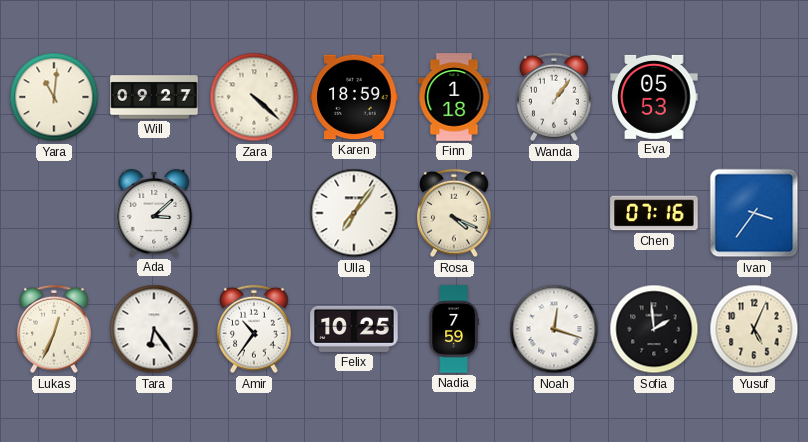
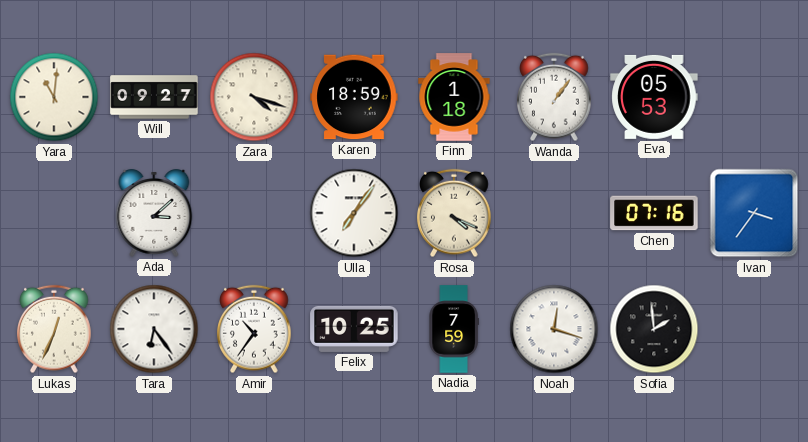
Zara: 4:22 -> 4:18 (254, 97)
Yusuf: 5:04 -> none (754, 329)
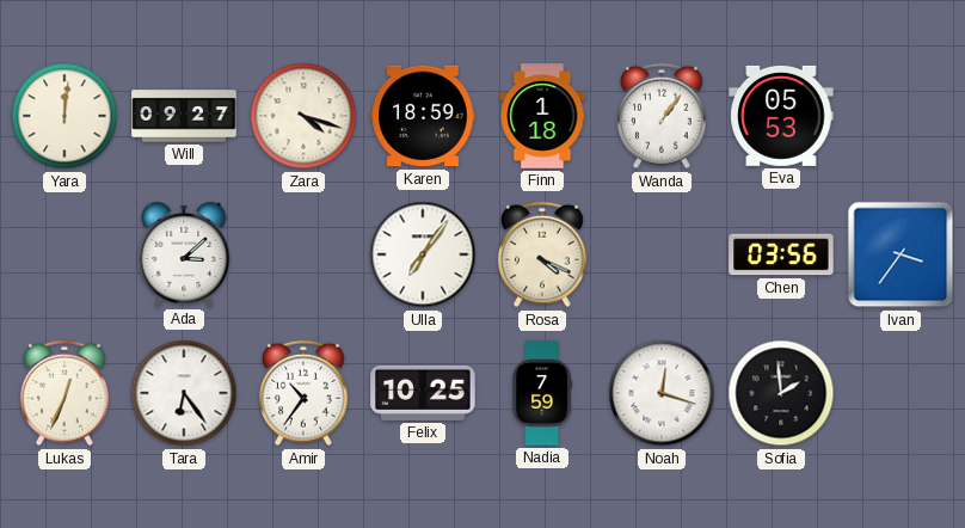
Yara: 11:01 -> 12:01 (64, 116)
Chen: 07:16 -> 03:56 (781, 254)
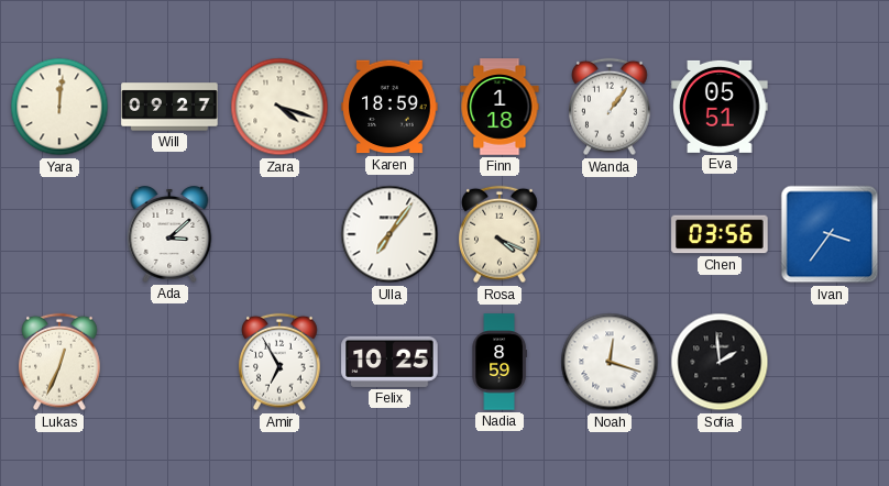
Eva: 05:53 -> 05:51 (720, 107)
Tara: 6:24 -> none (184, 393)
Amir: 10:36 -> 6:55 (279, 362)
Nadia: 7:59 -> 8:59 (500, 362)
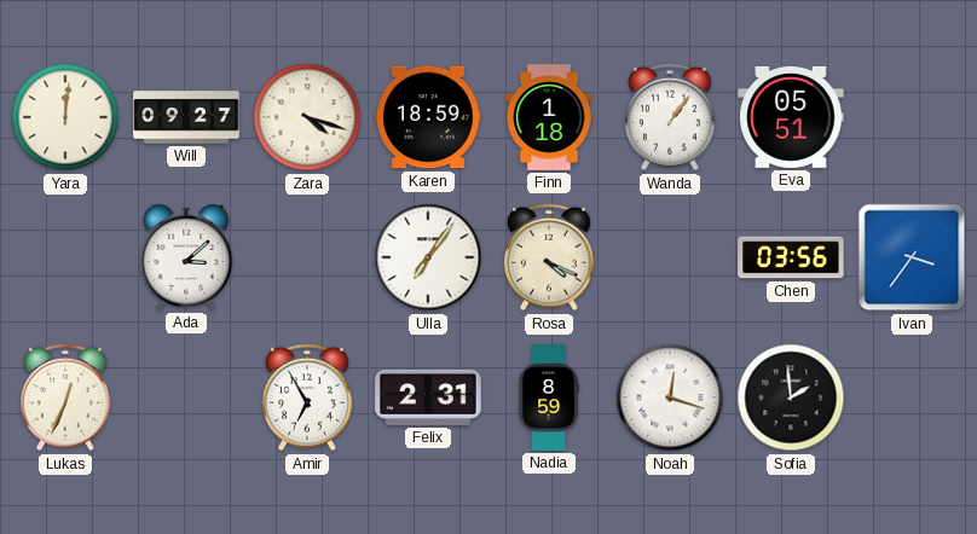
Felix: 10:25 -> 2:31 (428, 397)
